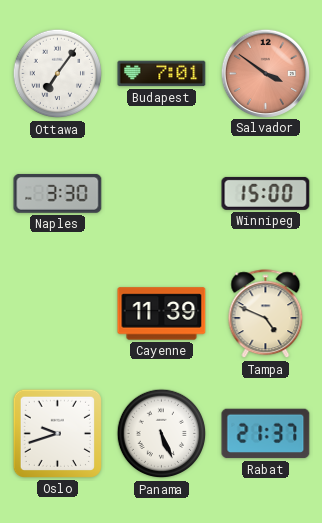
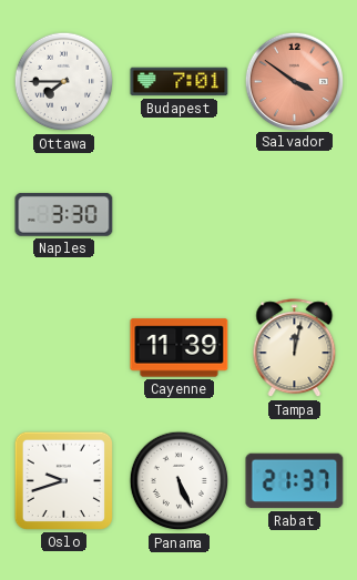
Ottawa: 7:06 -> 7:45 (64, 82)
Winnipeg: 15:00 -> none (266, 193)
Tampa: 4:49 -> 12:02 (295, 348)
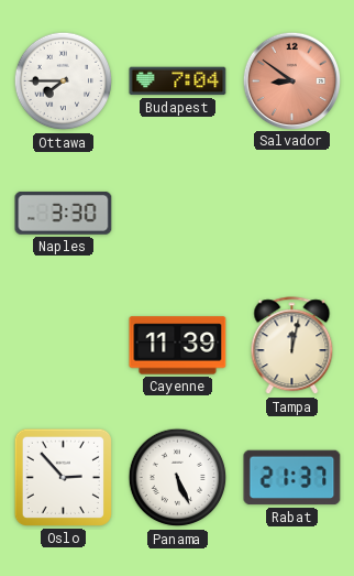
Budapest: 7:01 -> 7:04 (178, 81)
Salvador: 3:51 -> 8:51 (291, 80)
Oslo: 9:42 -> 2:53 (63, 477)
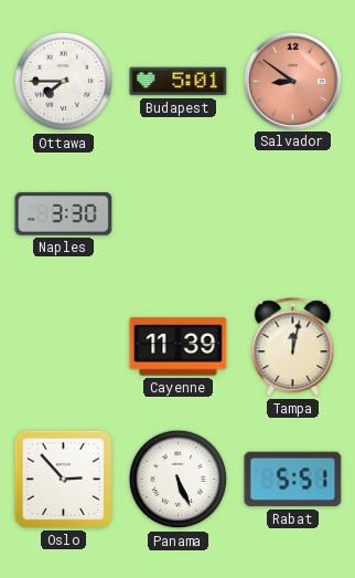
Budapest: 7:04 -> 5:01 (179, 82)
Rabat: 21:37 -> 5:51 (293, 480)
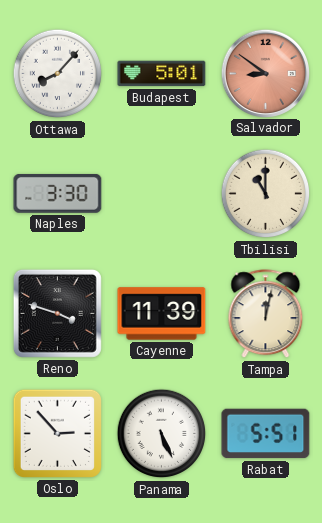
Ottawa: 7:45 -> 8:07 (58, 74)
Tbilisi: none -> 11:00 (266, 194)
Reno: none -> 3:48 (57, 313)
